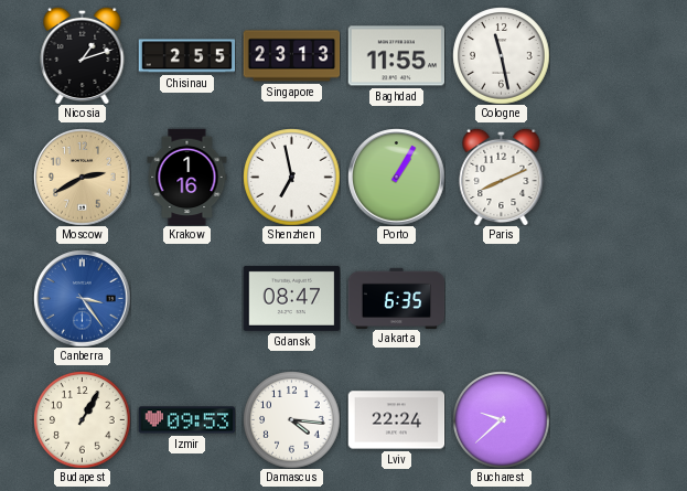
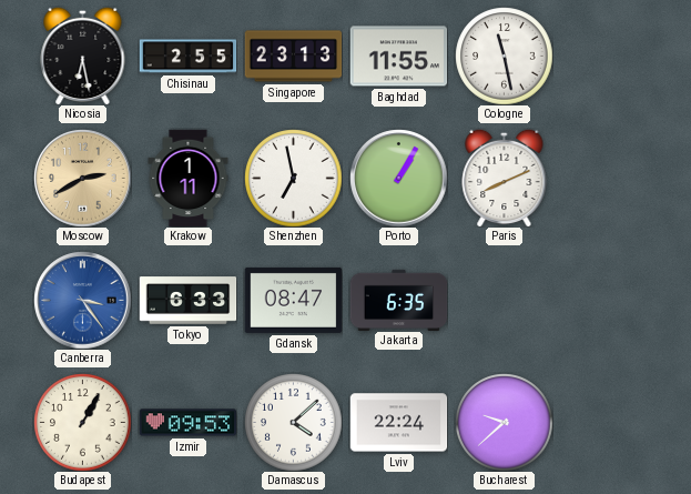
Nicosia: 1:12 -> 6:28 (83, 56)
Krakow: 1:16 -> 1:11 (189, 178)
Tokyo: none -> 6:33 (187, 301)
Damascus: 4:16 -> 4:08 (293, 422)
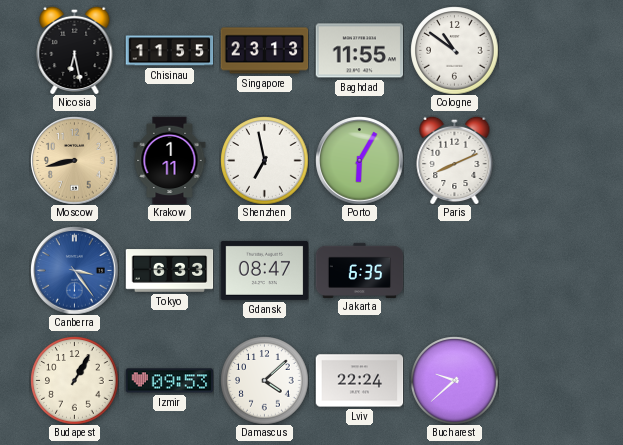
Chisinau: 2:55 -> 11:55 (169, 51)
Cologne: 11:28 -> 10:51 (454, 50)
Moscow: 2:40 -> 8:43 (74, 160)
Porto: 1:05 -> 6:05 (359, 160)
